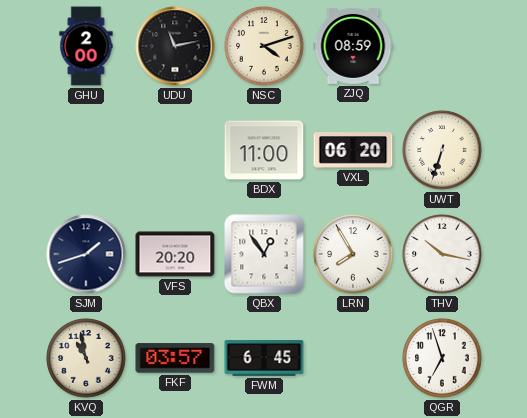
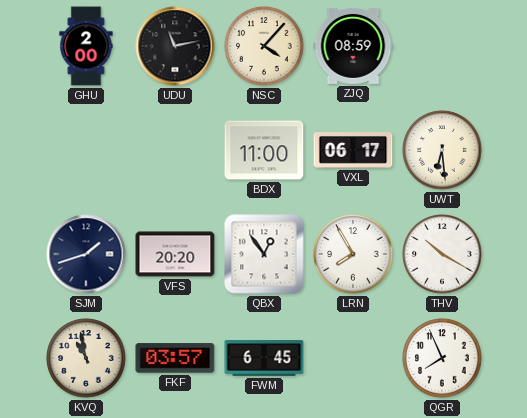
NSC: 4:12 -> 4:07 (264, 46)
VXL: 06:20 -> 06:17 (353, 150)
UWT: 6:33 -> 6:29 (442, 150)
THV: 10:17 -> 10:20 (442, 254)
QGR: 6:57 -> 7:56 (442, 358)
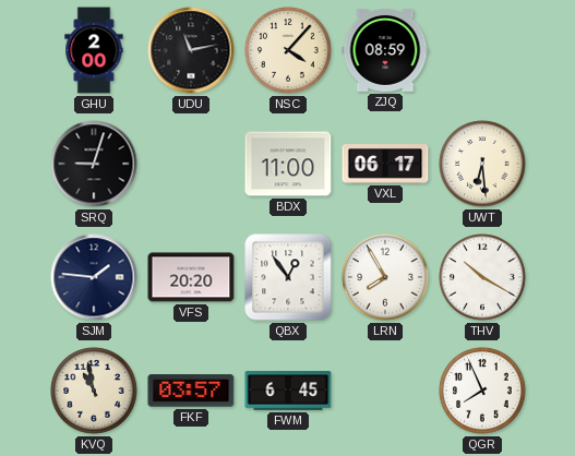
SRQ: none -> 9:03 (94, 164)
SJM: 1:42 -> 1:46 (94, 277)
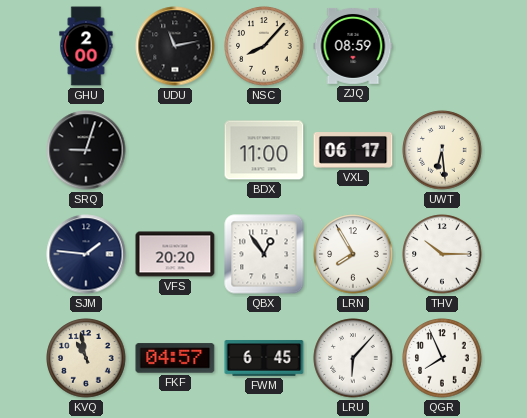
NSC: 4:07 -> 8:07 (264, 46)
THV: 10:20 -> 10:15 (442, 254)
FKF: 03:57 -> 04:57 (175, 358)
LRU: none -> 6:07 (353, 358)
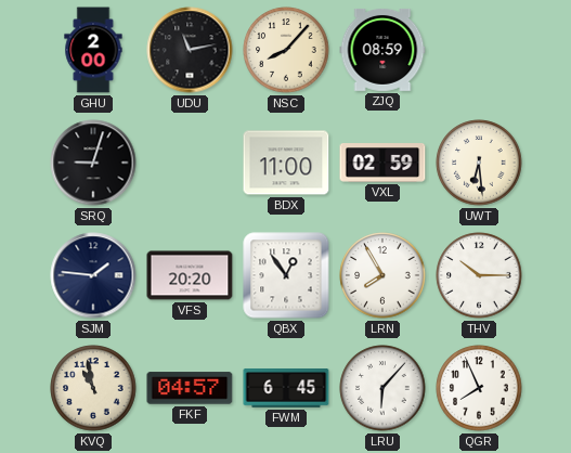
VXL: 06:17 -> 02:59 (382, 163)
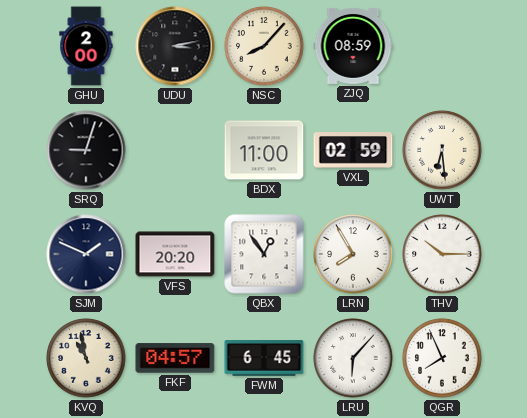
UDU: 11:13 -> 3:13 (175, 46)
SJM: 1:46 -> 1:49 (86, 254)
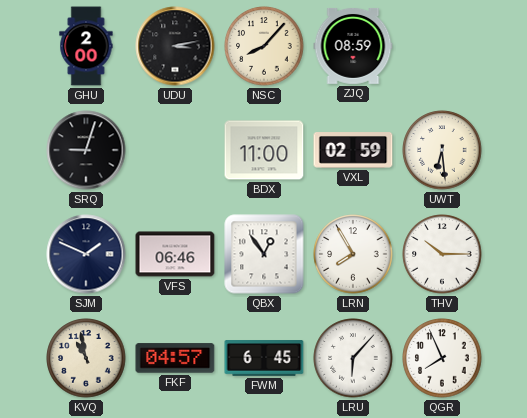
VFS: 20:20 -> 06:46 (175, 254)
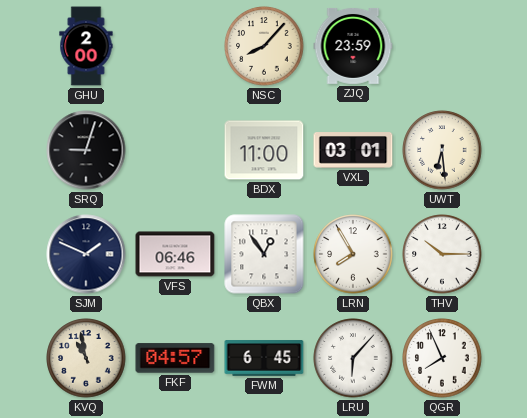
UDU: 3:13 -> none (175, 46)
ZJQ: 08:59 -> 23:59 (353, 46)
VXL: 02:59 -> 03:01 (353, 150)
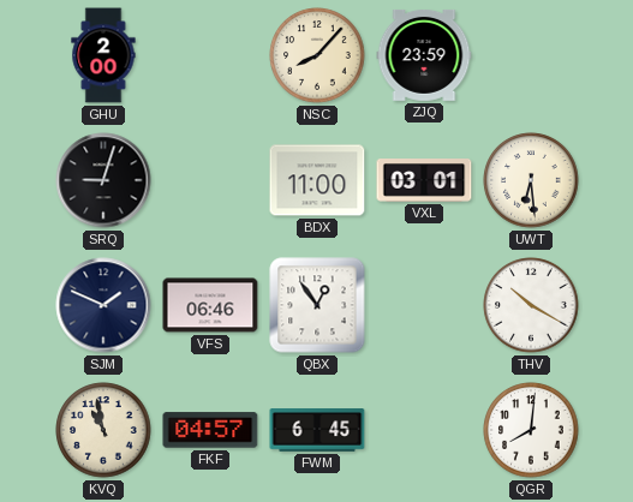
LRN: 7:55 -> none (353, 254)
THV: 10:15 -> 10:20 (531, 305)
LRU: 6:07 -> none (353, 358)
QGR: 7:56 -> 8:01 (531, 430)
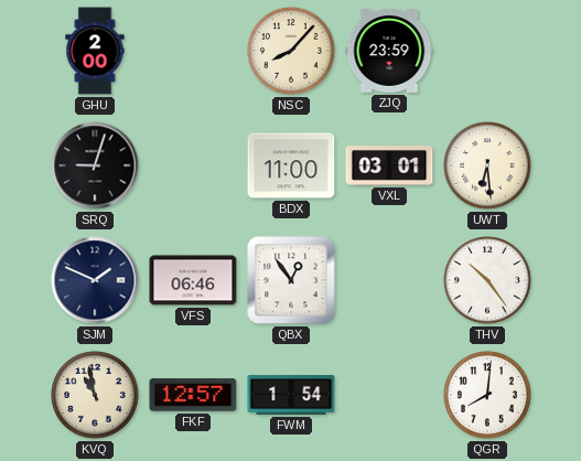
THV: 10:20 -> 10:24 (487, 280)
FKF: 04:57 -> 12:57 (193, 395)
FWM: 6:45 -> 1:54 (291, 395)
